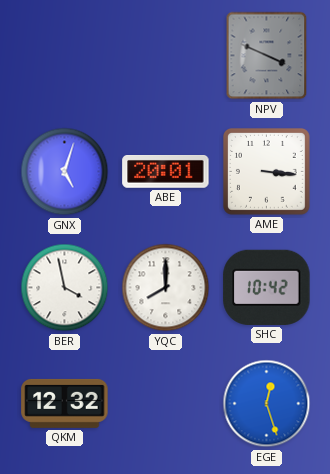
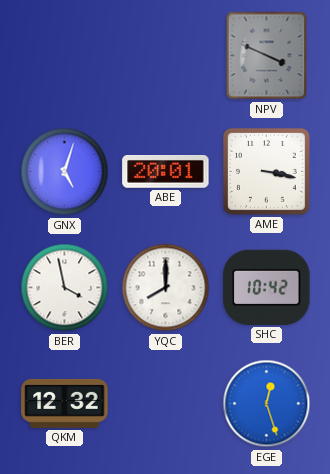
AME: 3:16 -> 3:17 (267, 172)
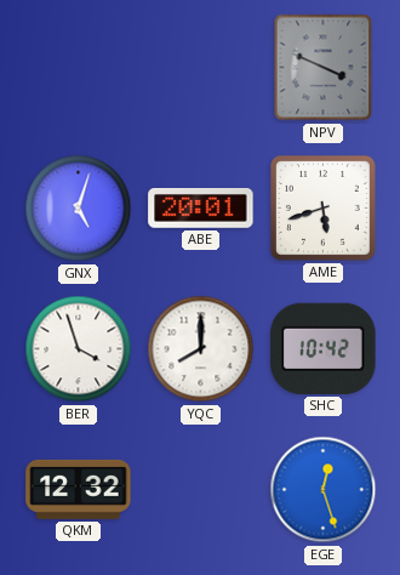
AME: 3:17 -> 5:42 (324, 209)
BER: 3:58 -> 3:57 (79, 349)
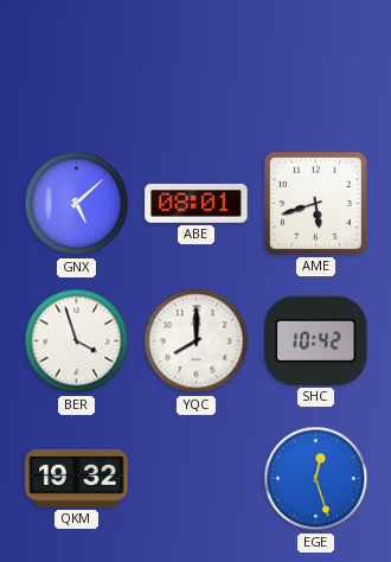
NPV: 3:49 -> none (324, 68)
GNX: 5:03 -> 5:08 (77, 204)
ABE: 20:01 -> 08:01 (197, 204)
QKM: 12:32 -> 19:32 (77, 478)
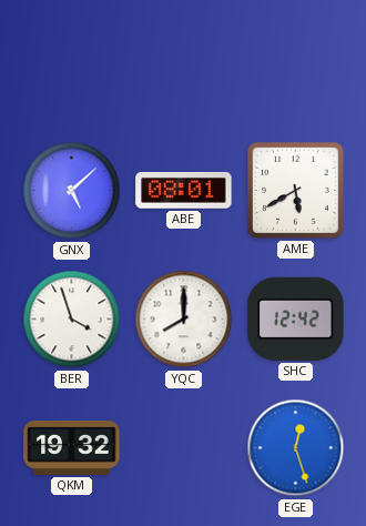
AME: 5:42 -> 5:40 (296, 191)
SHC: 10:42 -> 12:42 (296, 318)
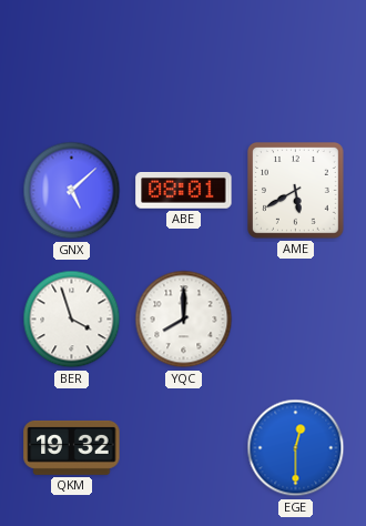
SHC: 12:42 -> none (296, 318)
EGE: 12:27 -> 12:30 (296, 448)
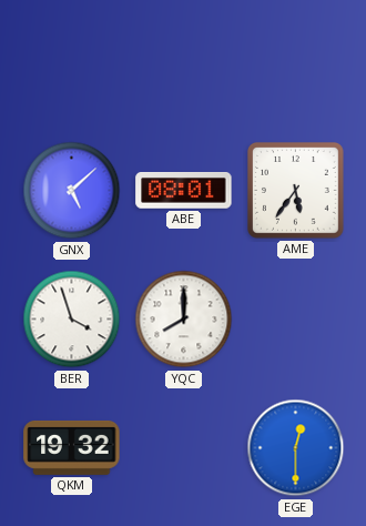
AME: 5:40 -> 5:36 (296, 191)
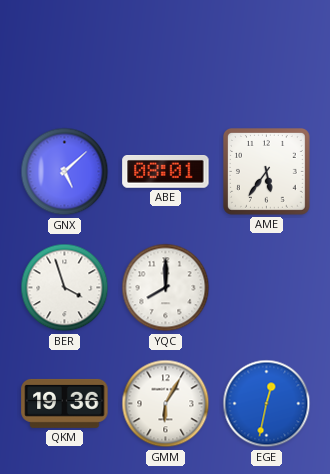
QKM: 19:32 -> 19:36 (65, 403)
GMM: none -> 6:05 (166, 404)
EGE: 12:30 -> 12:32 (267, 404)
